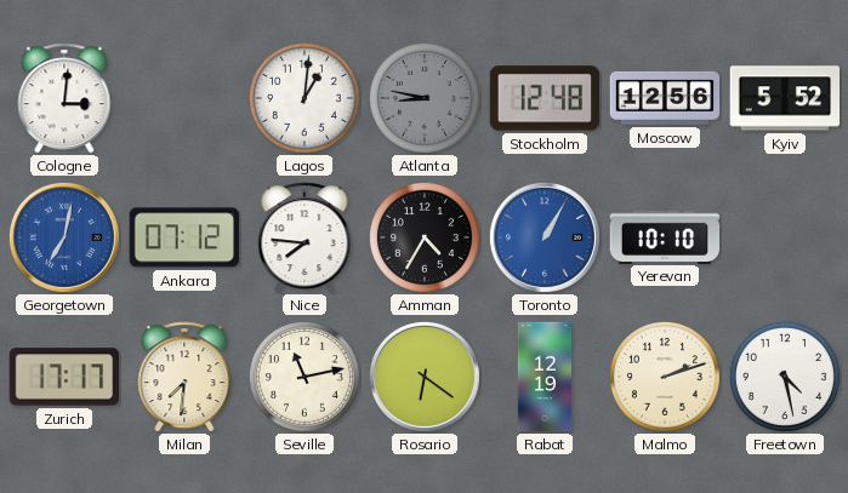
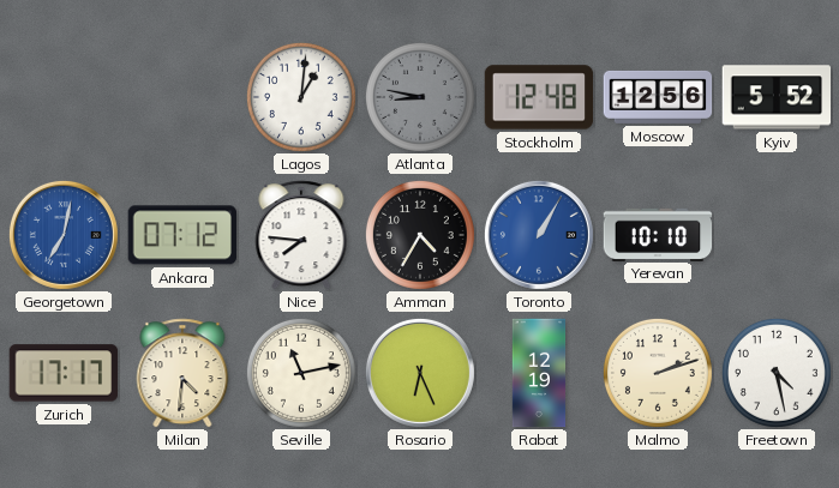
Cologne: 3:01 -> none (64, 98)
Milan: 7:31 -> 4:31 (182, 373)
Rosario: 6:21 -> 6:26 (420, 373)
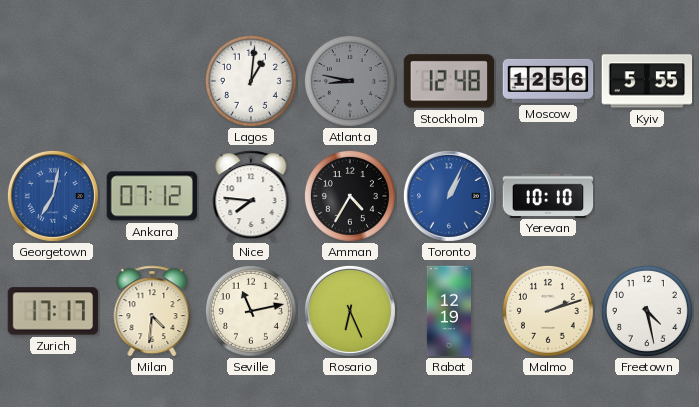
Kyiv: 5:52 -> 5:55 (647, 81)
Toronto: 1:05 -> 1:04 (449, 196)
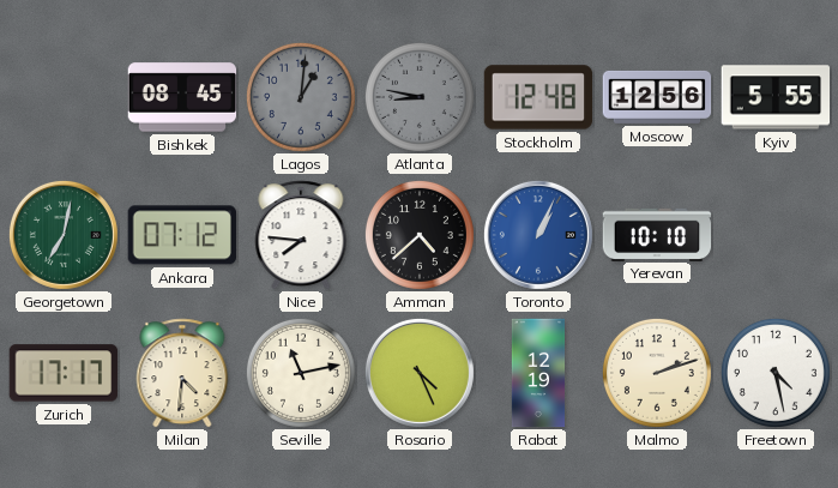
Bishkek: none -> 08:45 (182, 97)
Lagos dial: white -> grey (301, 97)
Georgetown dial: blue -> green (64, 235)
Amman: 4:35 -> 4:38 (420, 235)
Rosario: 6:26 -> 4:26 (420, 373)
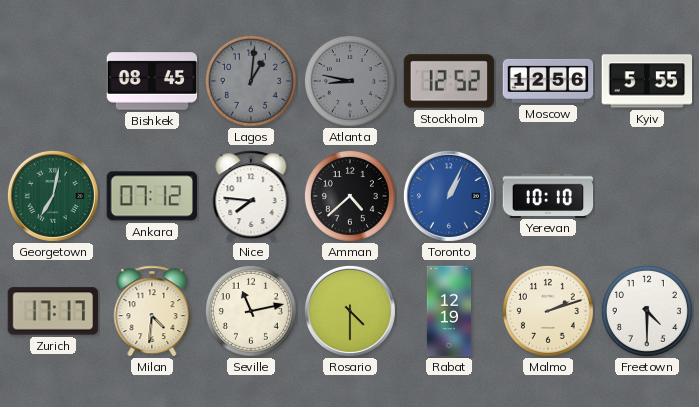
Stockholm: 12:48 -> 12:52 (449, 81)
Rosario: 4:26 -> 4:30 (350, 311)
Freetown: 4:28 -> 4:30 (647, 311)
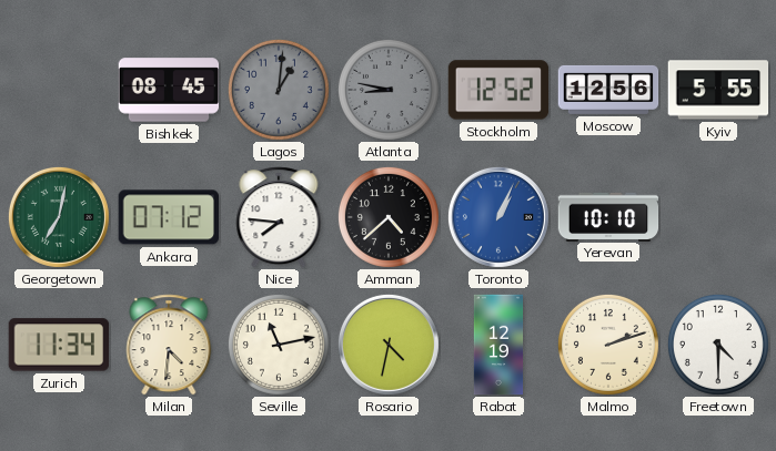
Zurich: 17:17 -> 11:34 (59, 345)
Rosario: 4:30 -> 4:32 (389, 345)
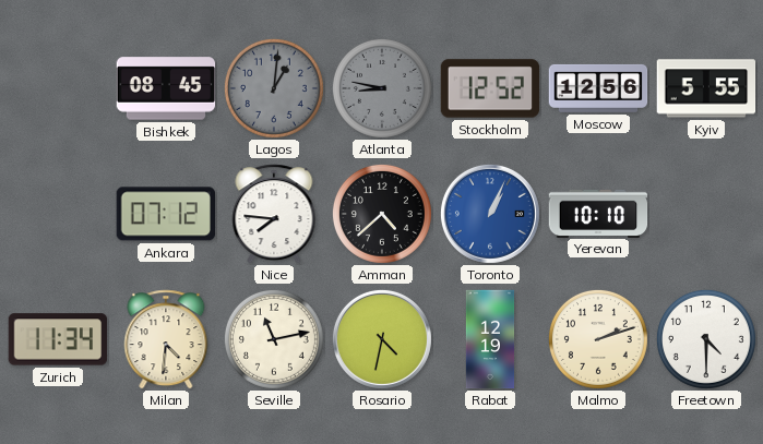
Georgetown: 7:02 -> none (59, 217)
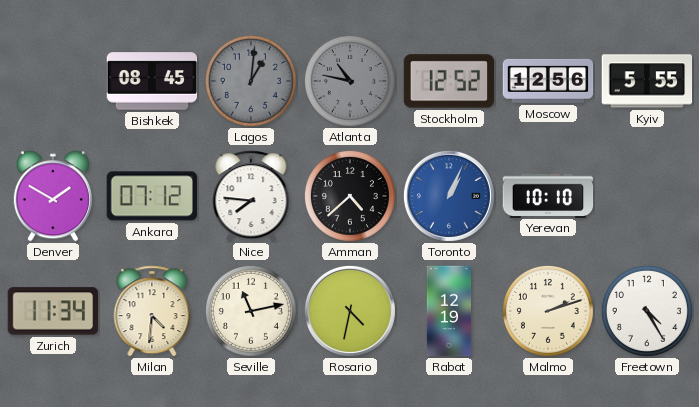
Atlanta: 8:47 -> 10:47 (350, 81)
Denver: none -> 1:50 (53, 196)
Freetown: 4:30 -> 4:25 (647, 311)
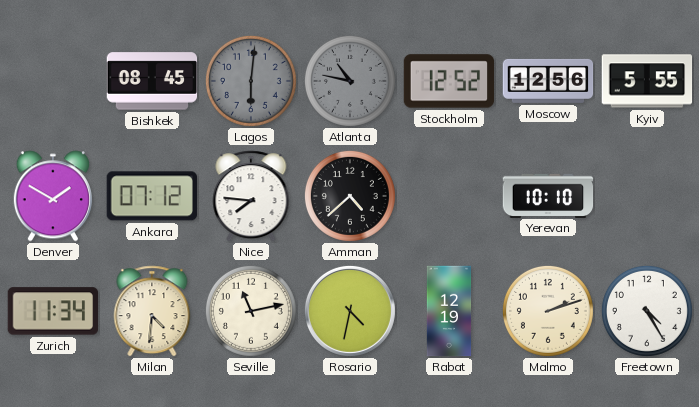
Lagos: 1:01 -> 6:01 (251, 81)
Toronto: 1:04 -> none (449, 196)
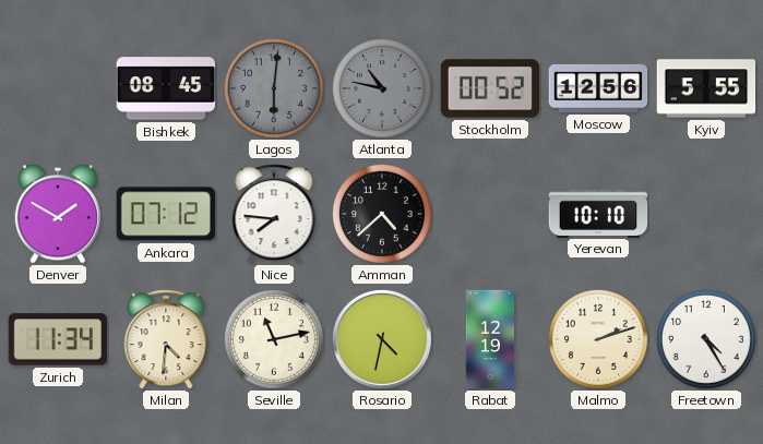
Stockholm: 12:52 -> 00:52 (490, 88)
